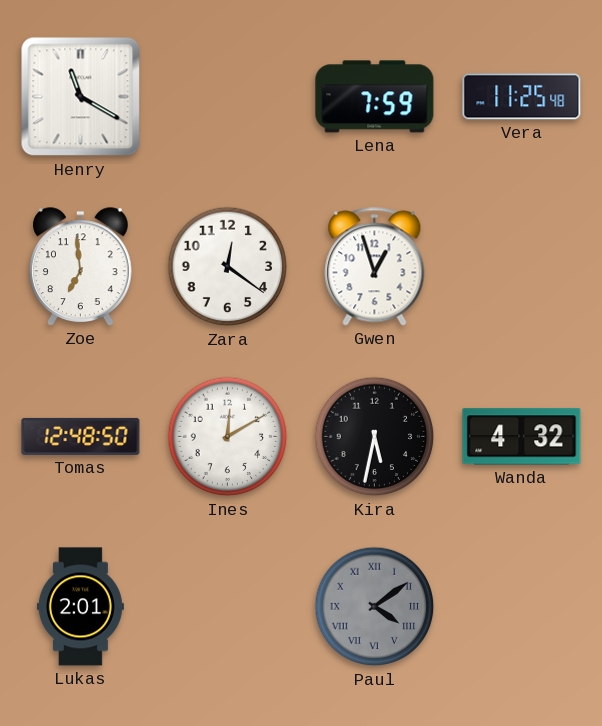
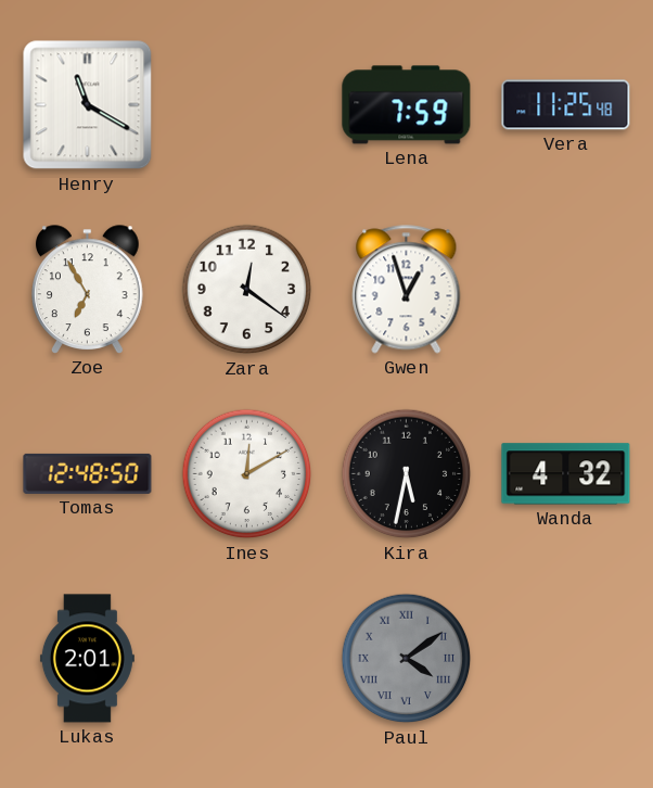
Zoe: 6:59 -> 6:55 (88, 290)
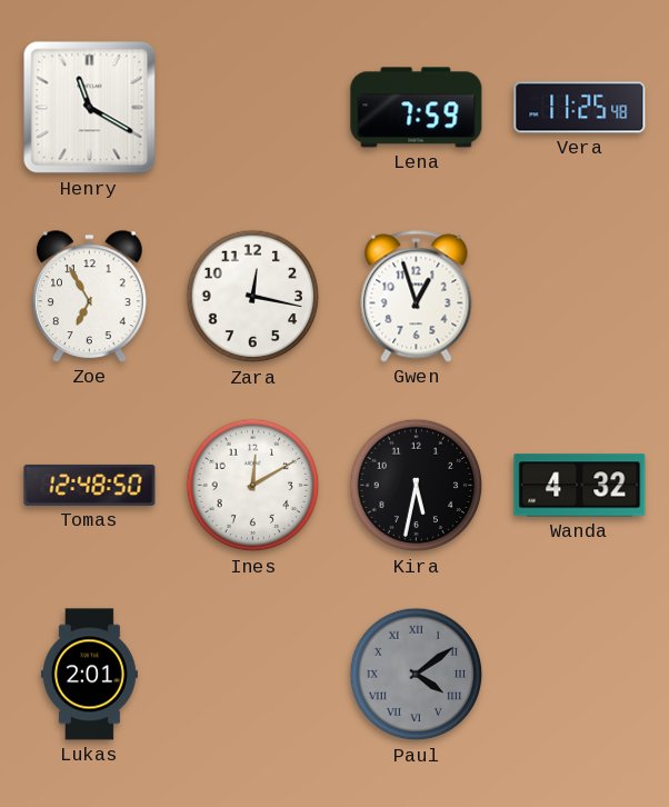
Zara: 12:21 -> 12:17 (253, 297)
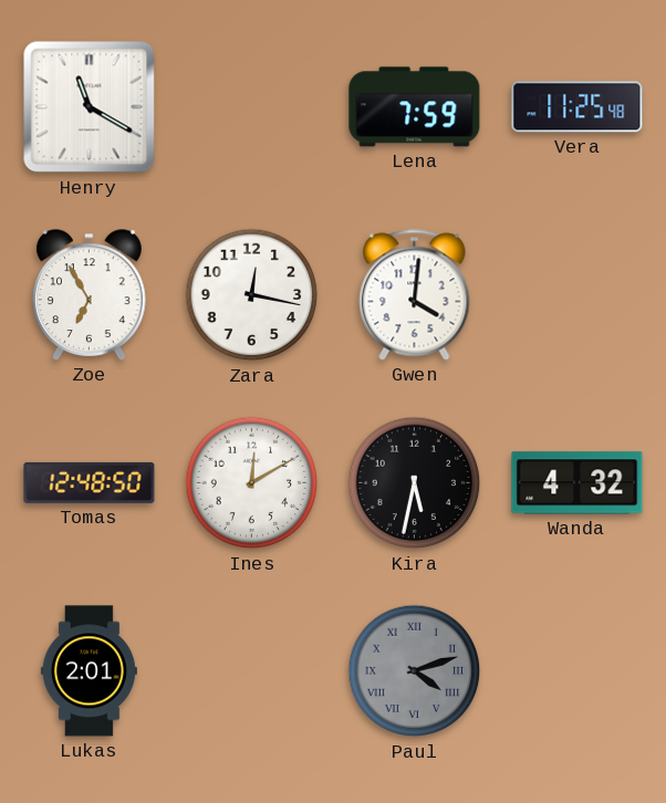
Gwen: 12:57 -> 4:01 (415, 295)
Paul: 4:09 -> 4:12 (415, 671)
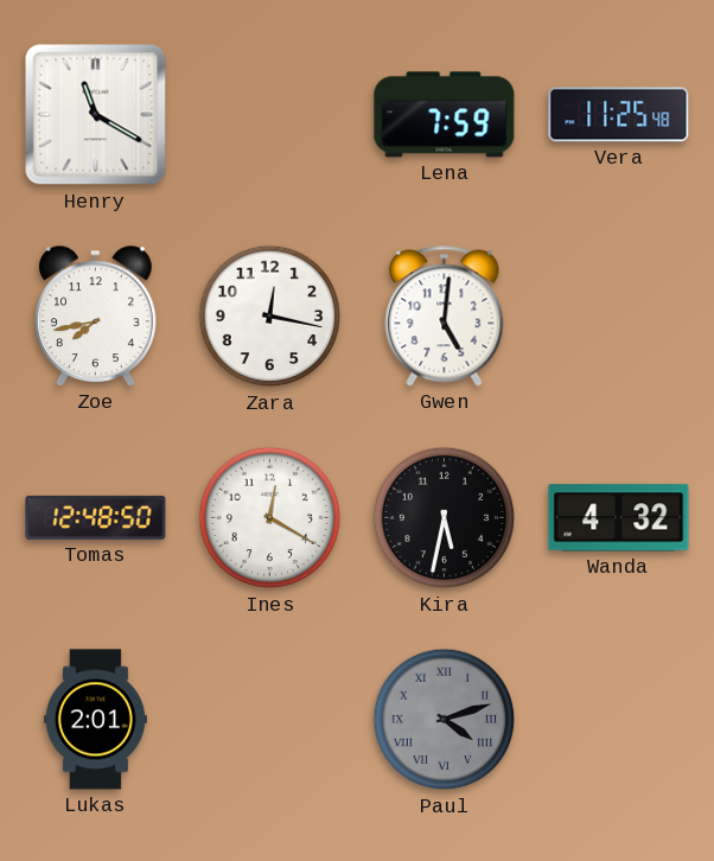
Zoe: 6:55 -> 7:43 (96, 317)
Gwen: 4:01 -> 5:01 (445, 317)
Ines: 12:10 -> 12:20 (270, 518)
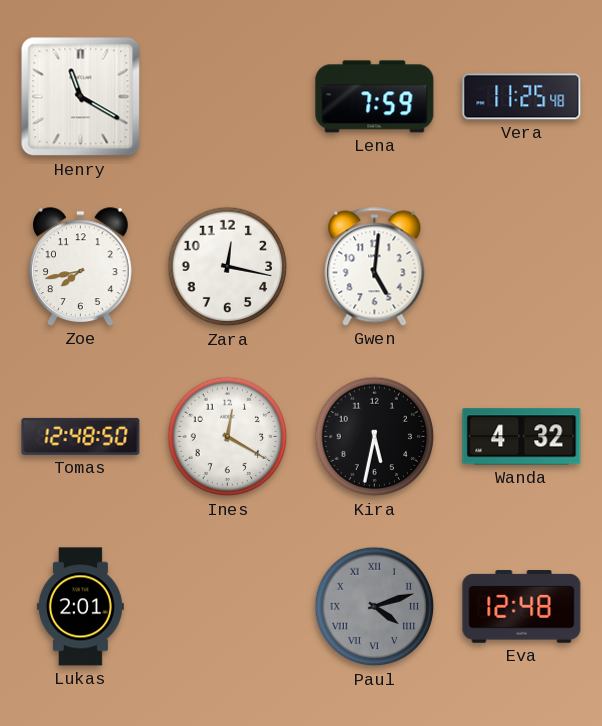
Eva: none -> 12:48 (522, 607)
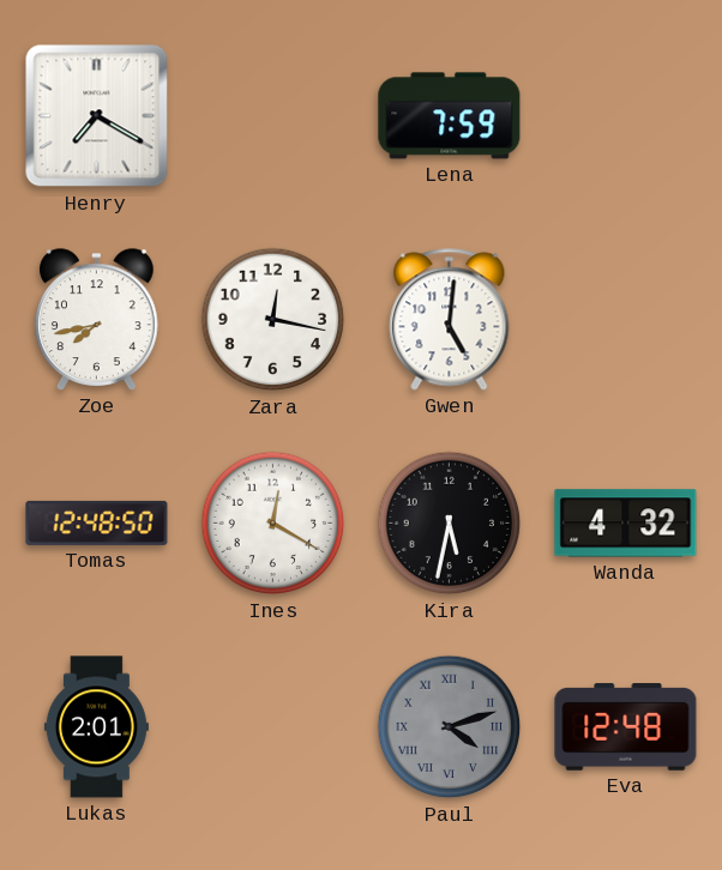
Henry: 11:20 -> 7:20 (97, 116)
Vera: 11:25 -> none (522, 97)
